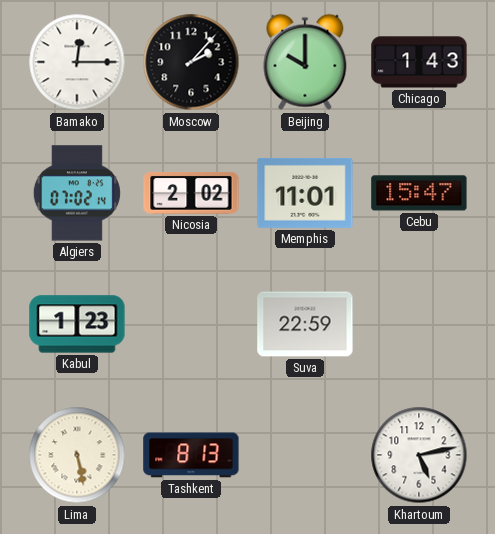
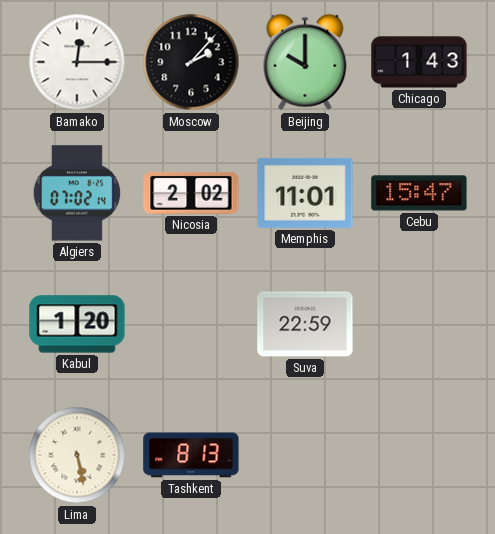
Kabul: 1:23 -> 1:20 (77, 324)
Khartoum: 5:13 -> none (419, 455)
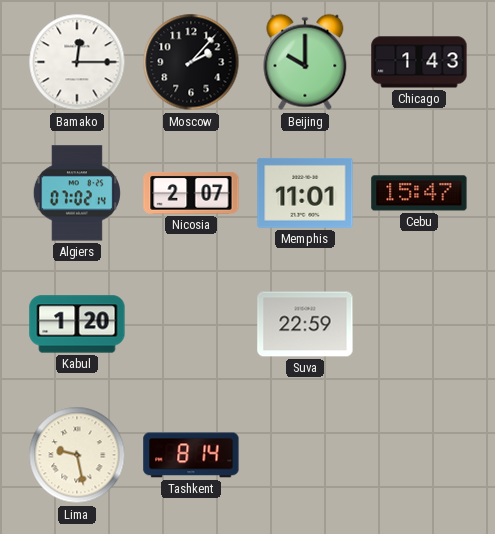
Nicosia: 2:02 -> 2:07 (191, 193)
Lima: 5:28 -> 9:28 (77, 455)
Tashkent: 8:13 -> 8:14 (191, 455)
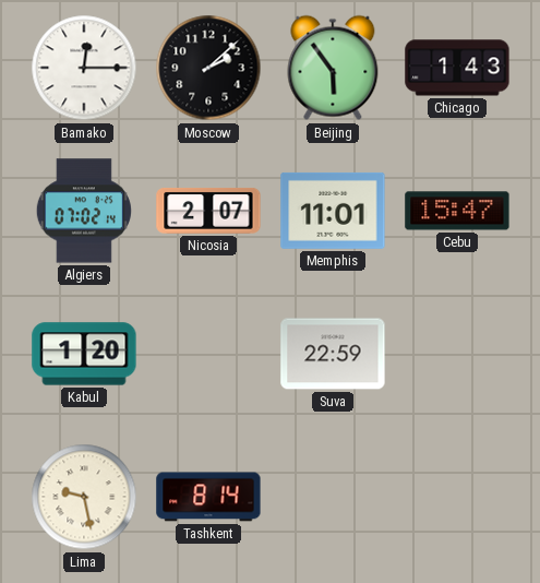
Moscow: 2:07 -> 2:08 (208, 68)
Beijing: 10:00 -> 5:54 (333, 68)
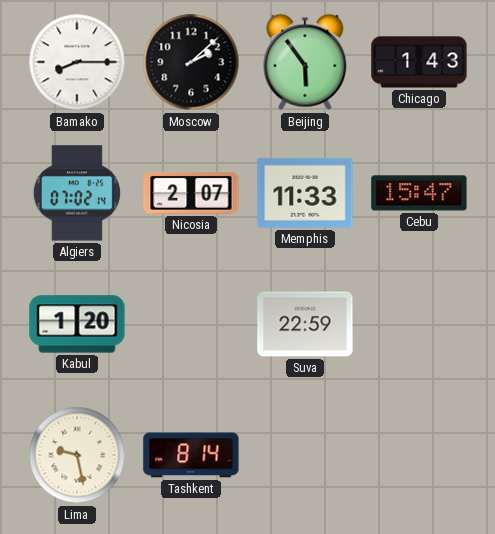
Bamako: 12:15 -> 8:15 (77, 62)
Memphis: 11:01 -> 11:33 (305, 193)
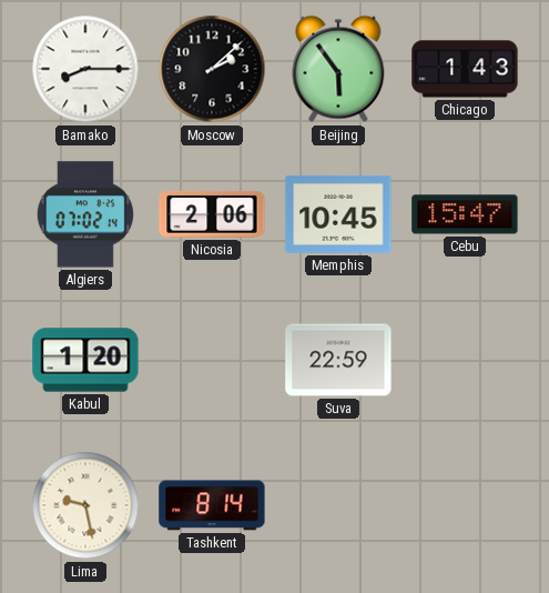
Nicosia: 2:07 -> 2:06 (212, 214)
Memphis: 11:33 -> 10:45 (338, 214)
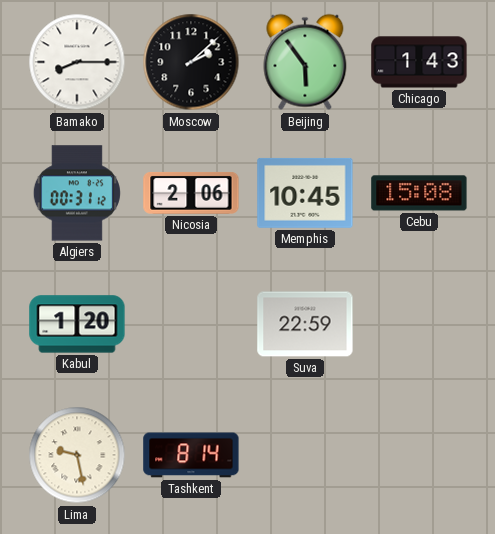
Algiers: 07:02 -> 00:31 (77, 193)
Cebu: 15:47 -> 15:08 (419, 193)
